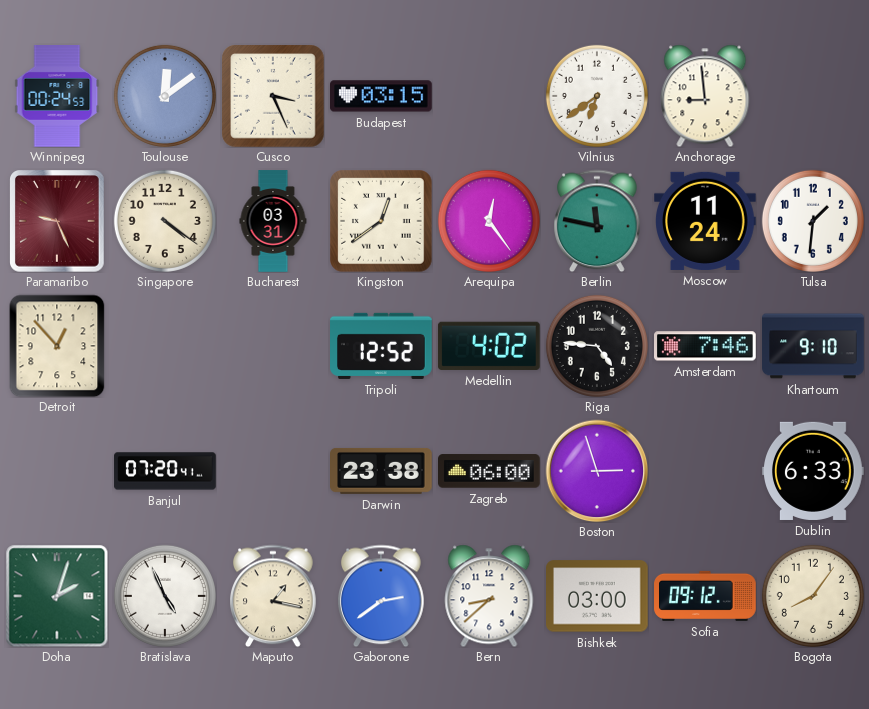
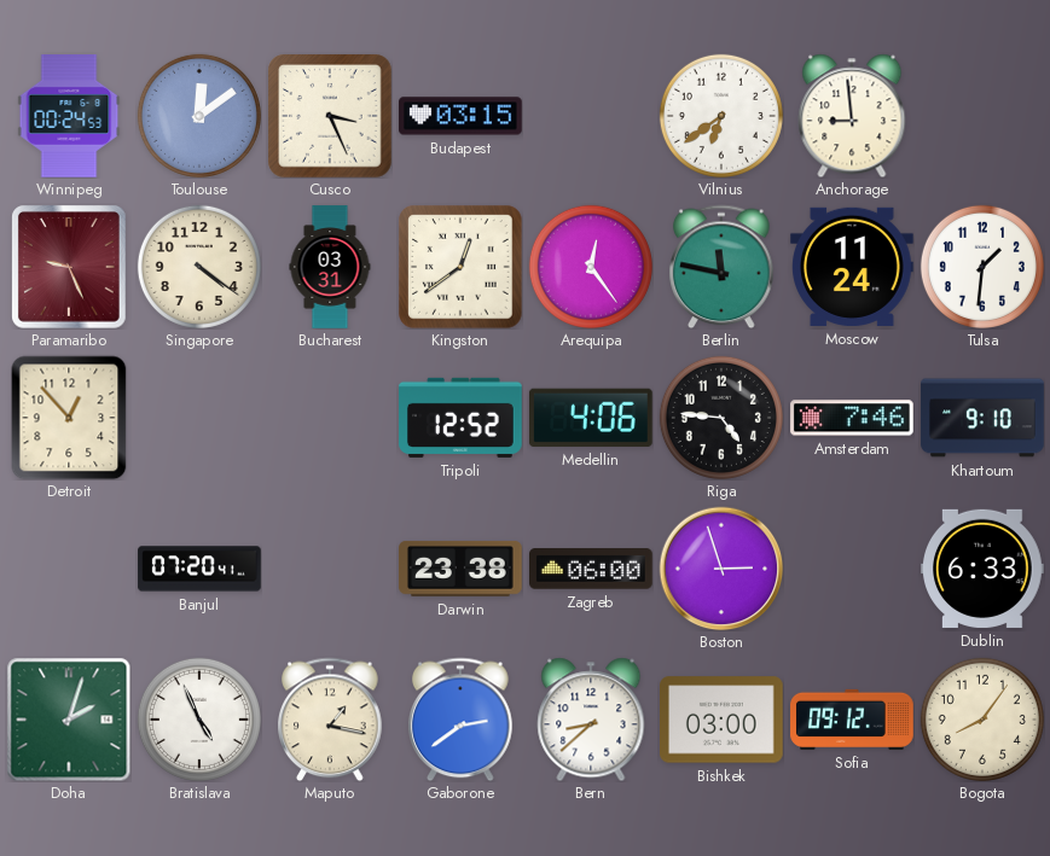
Medellin: 4:02 -> 4:06 (591, 418)
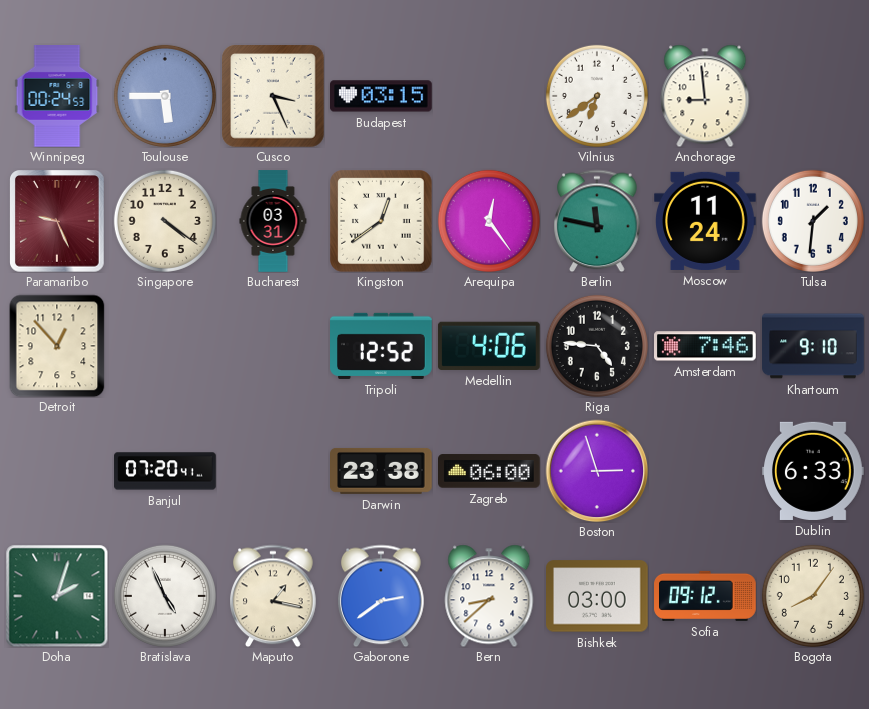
Toulouse: 12:09 -> 5:45 (165, 96)
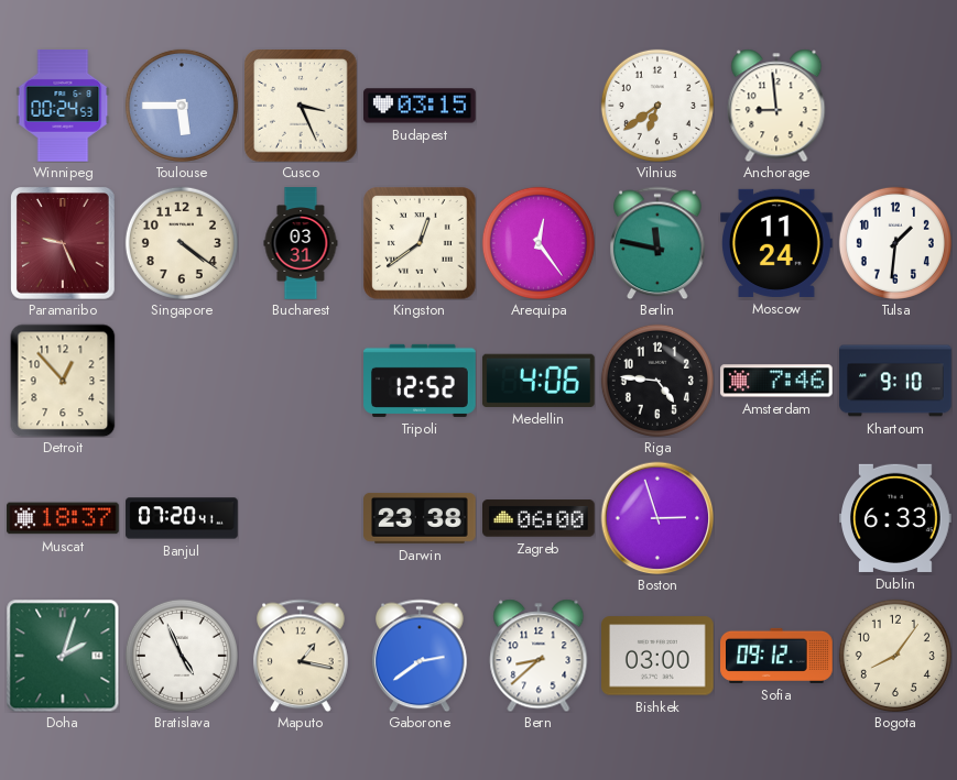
Muscat: none -> 18:37 (63, 518)
